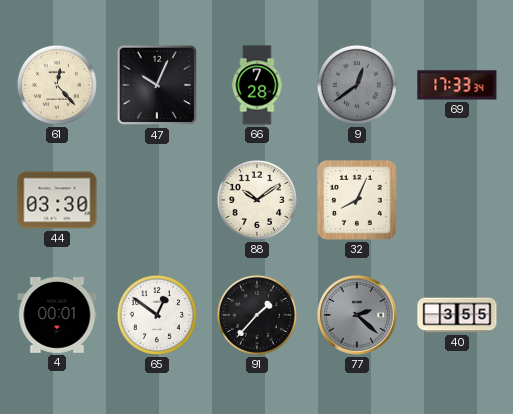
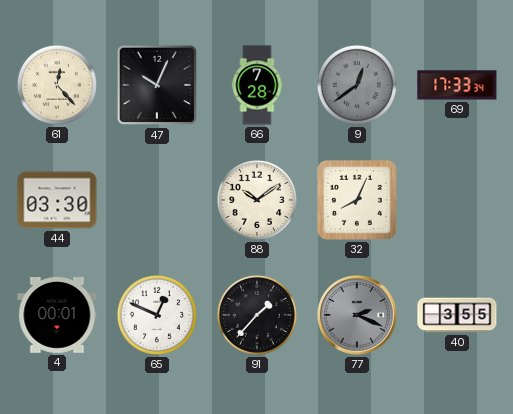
65: 12:51 -> 12:49 (157, 315)
77: 2:22 -> 2:19 (358, 316)
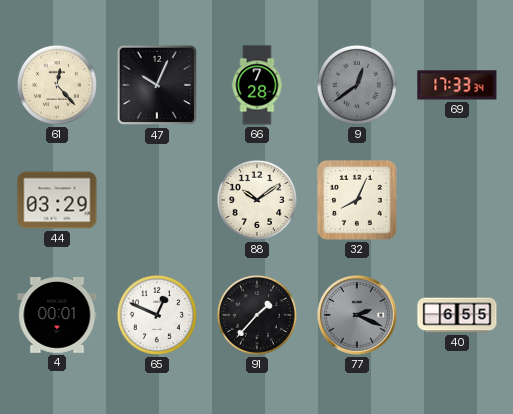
44: 03:30 -> 03:29 (57, 200)
40: 3:55 -> 6:55 (457, 315)
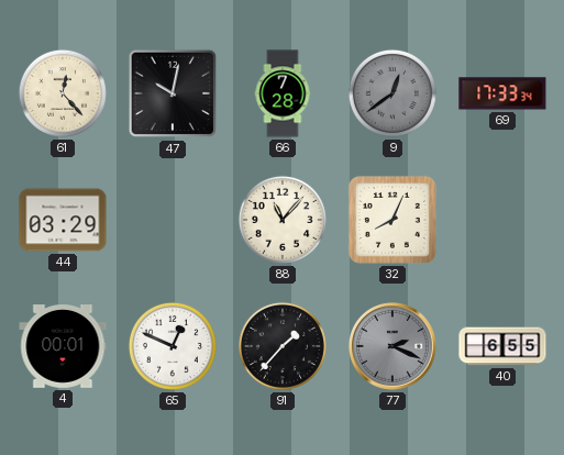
47: 10:04 -> 10:02 (173, 93)
88: 10:09 -> 11:07 (283, 220)
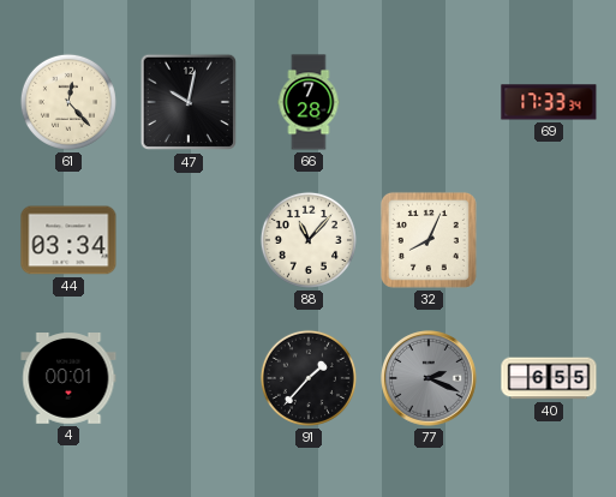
9: 12:39 -> none (392, 93)
44: 03:29 -> 03:34 (68, 240)
65: 12:49 -> none (173, 346)
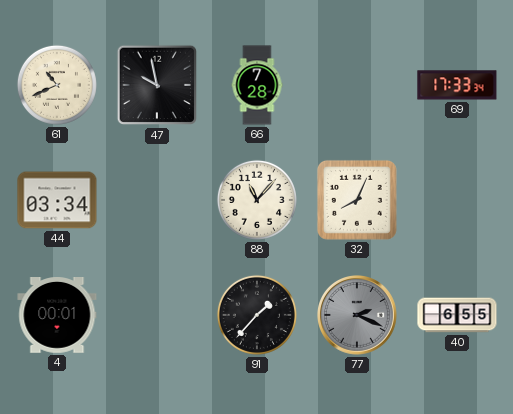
61: 12:23 -> 10:41 (57, 85)
47: 10:02 -> 9:58 (157, 85)
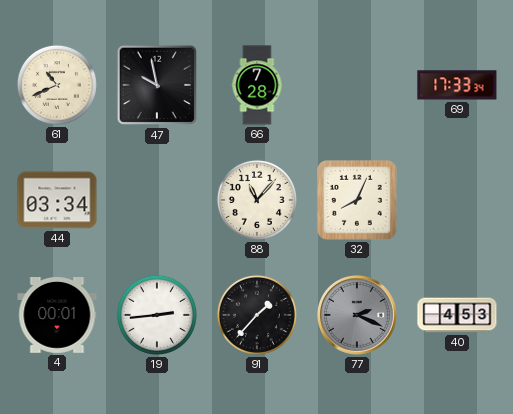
19: none -> 2:44 (157, 315)
40: 6:55 -> 4:53 (457, 315)
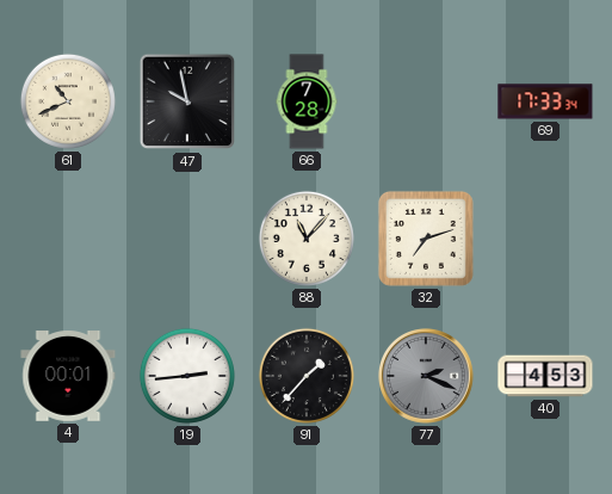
44: 03:34 -> none (57, 200)
32: 8:04 -> 7:12 (426, 239)
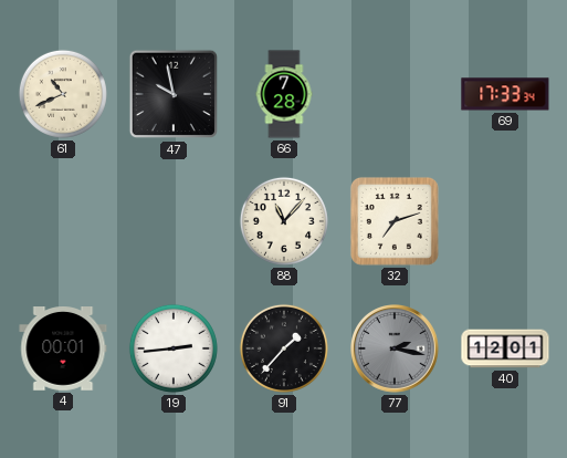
77: 2:19 -> 2:17 (396, 350)
40: 4:53 -> 12:01 (505, 348)
